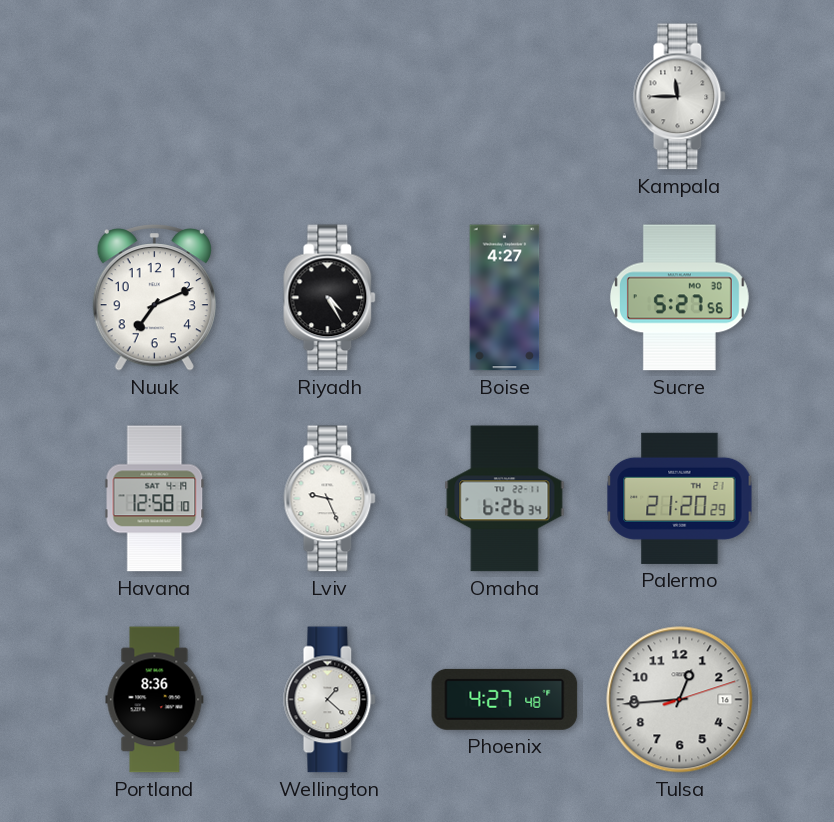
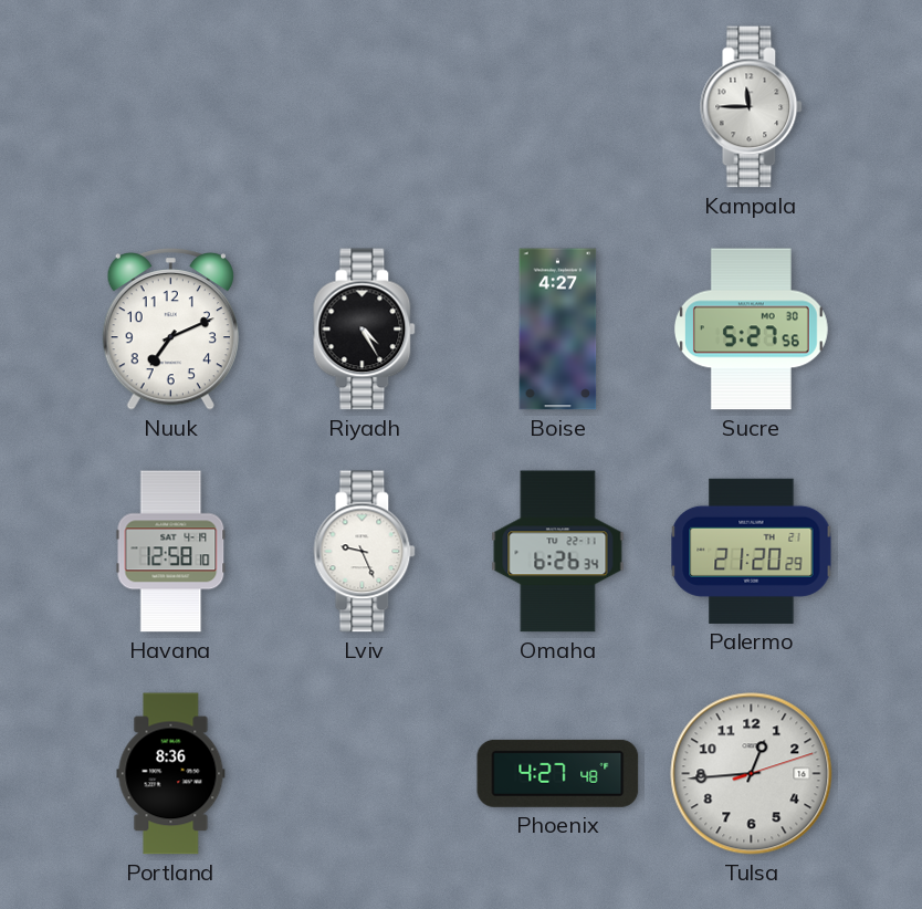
Wellington: 1:22 -> none (330, 700)
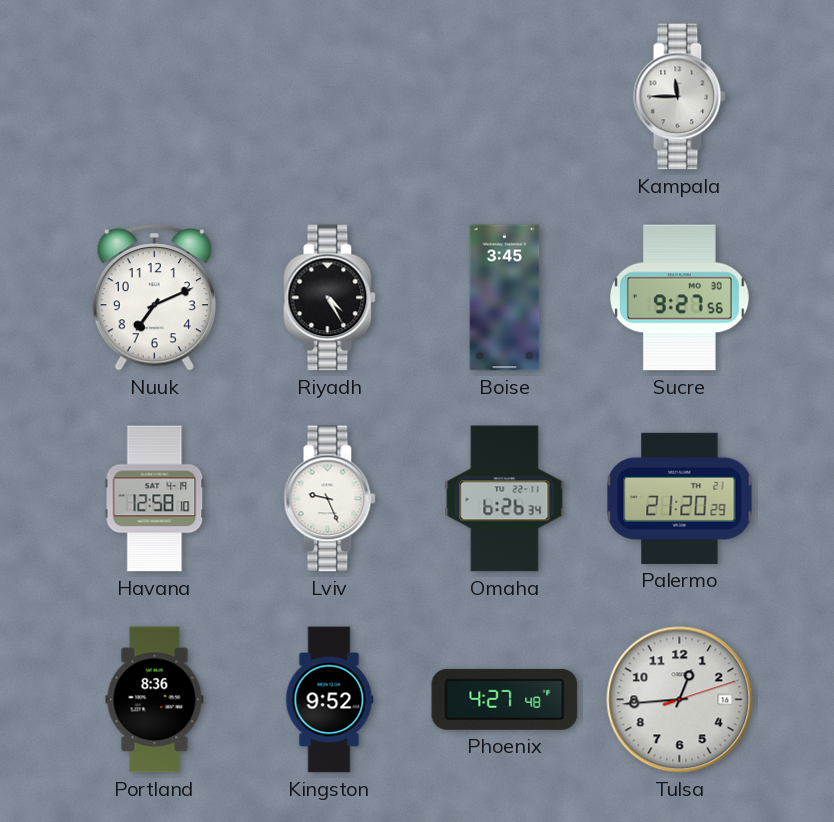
Boise: 4:27 -> 3:45 (505, 298)
Sucre: 5:27 -> 9:27 (679, 298)
Kingston: none -> 9:52 (329, 700)
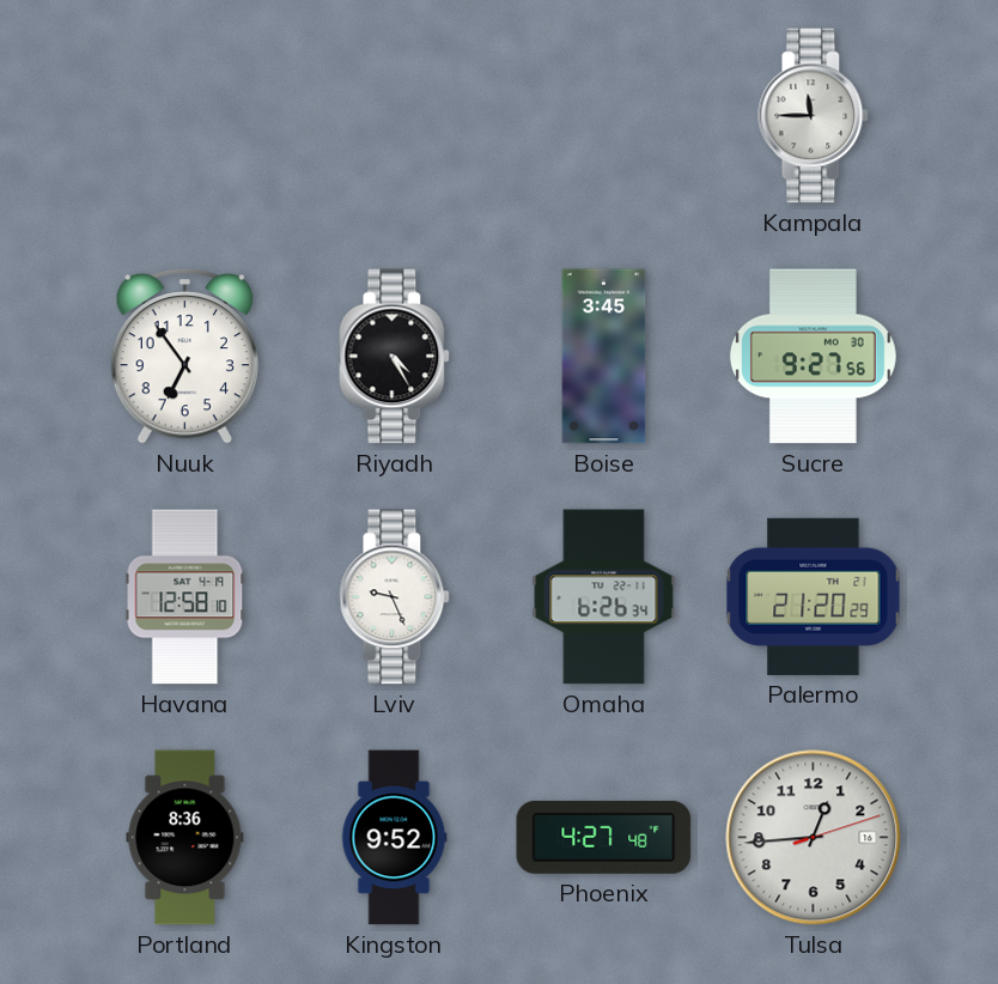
Nuuk: 7:11 -> 6:54 (184, 357)
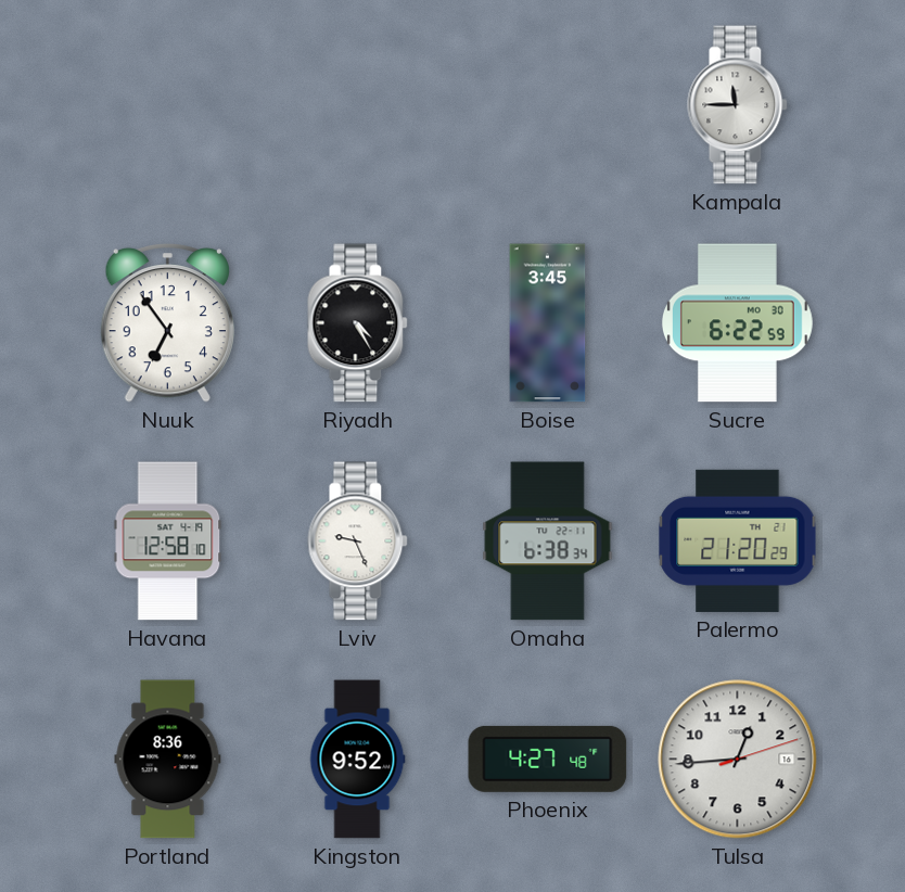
Sucre: 9:27 -> 6:22 (737, 323)
Omaha: 6:26 -> 6:38 (548, 541)
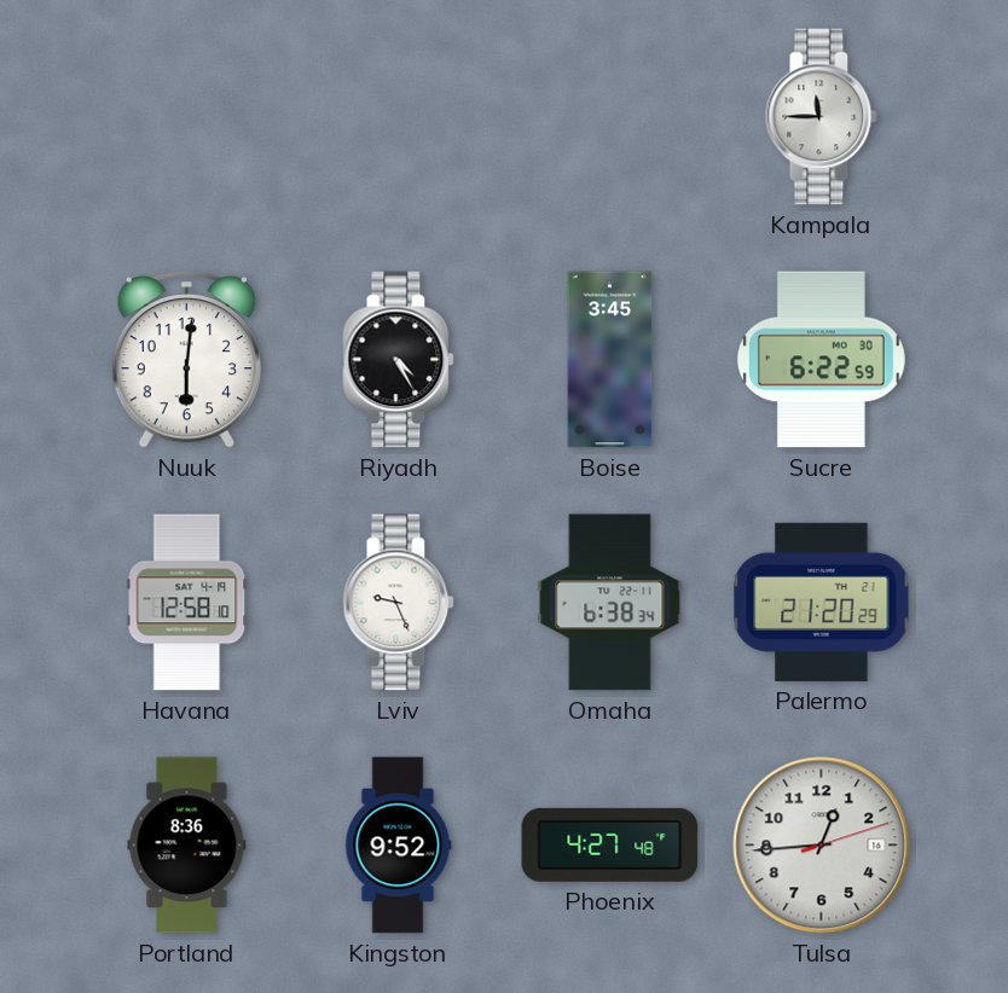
Nuuk: 6:54 -> 6:01 (186, 360)
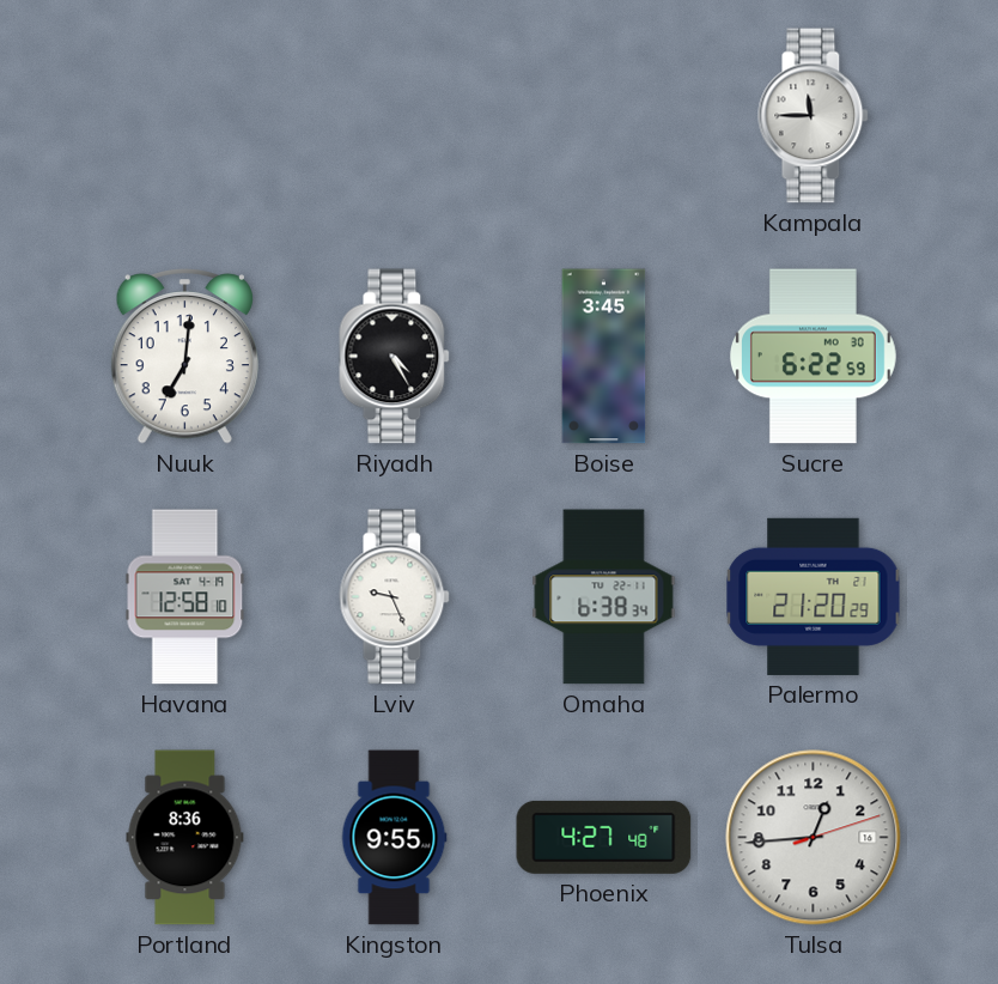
Nuuk: 6:01 -> 7:01 (184, 357)
Kingston: 9:52 -> 9:55 (394, 838)
